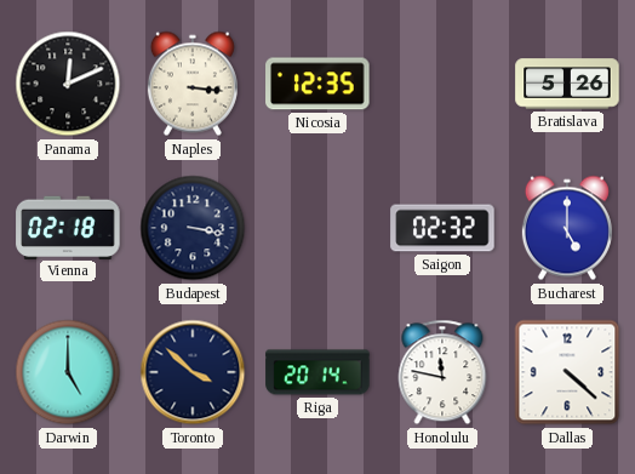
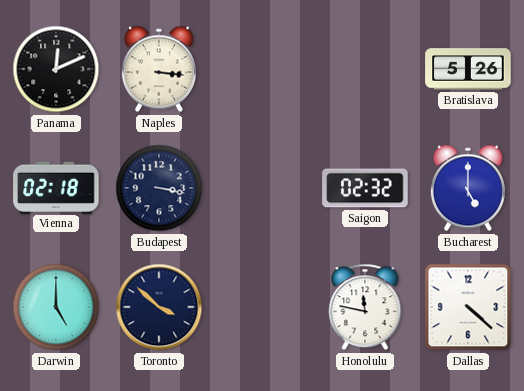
Nicosia: 12:35 -> none (317, 84)
Riga: 20:14 -> none (317, 372)
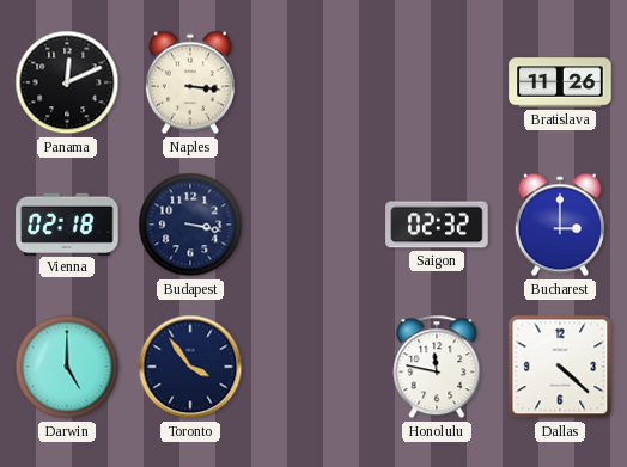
Bratislava: 5:26 -> 11:26 (560, 82)
Bucharest: 5:00 -> 3:00 (560, 225)
Toronto: 3:52 -> 3:54 (190, 367)
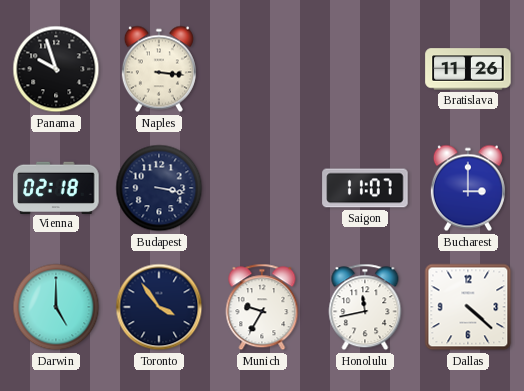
Panama: 12:11 -> 9:57 (56, 69)
Saigon: 02:32 -> 11:07 (365, 188)
Munich: none -> 9:35 (262, 307)
Honolulu: 11:47 -> 11:43 (365, 307)
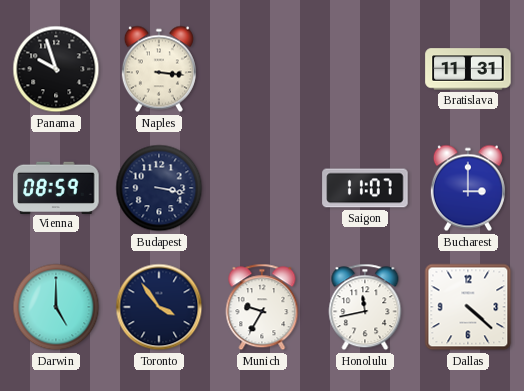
Bratislava: 11:26 -> 11:31 (468, 69)
Vienna: 02:18 -> 08:59 (56, 187)
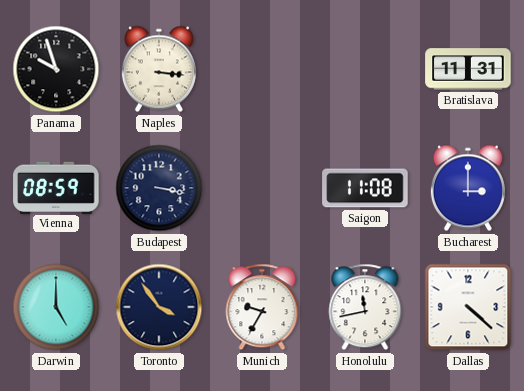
Saigon: 11:07 -> 11:08 (365, 188)
